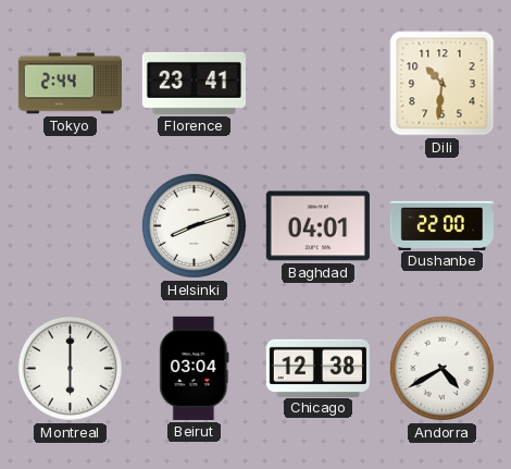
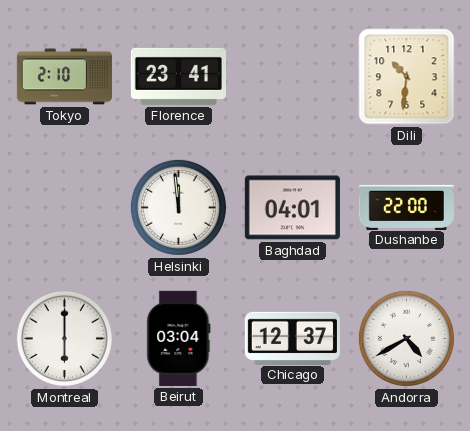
Tokyo: 2:44 -> 2:10 (64, 77)
Helsinki: 8:12 -> 11:59 (178, 207)
Chicago: 12:38 -> 12:37 (292, 338)
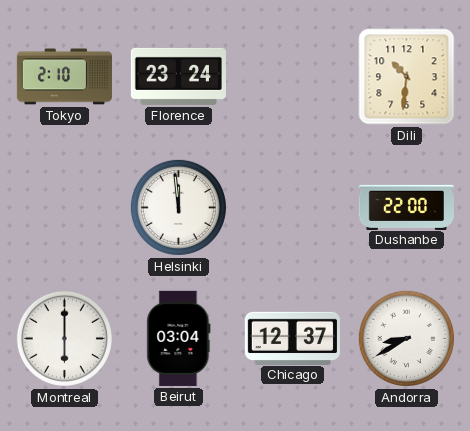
Florence: 23:41 -> 23:24 (178, 76)
Baghdad: 04:01 -> none (292, 208)
Andorra: 4:40 -> 8:40 (406, 338)
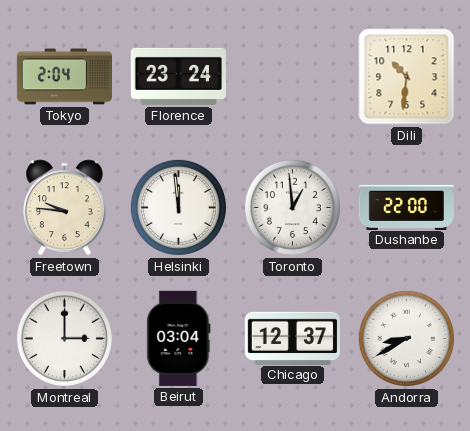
Tokyo: 2:10 -> 2:04 (64, 77)
Freetown: none -> 9:46 (65, 208)
Toronto: none -> 12:59 (292, 207)
Montreal: 6:00 -> 3:00 (64, 338)
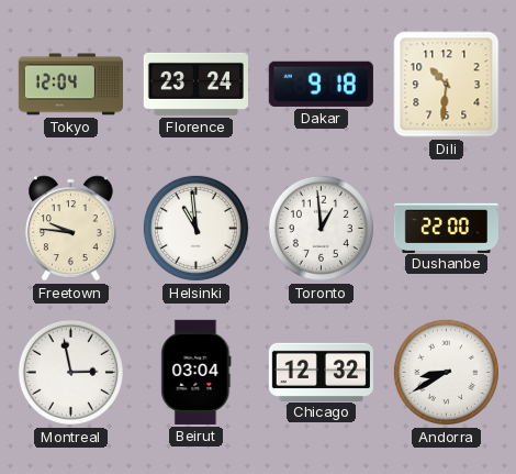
Tokyo: 2:04 -> 12:04 (70, 85)
Dakar: none -> 9:18 (321, 84)
Helsinki: 11:59 -> 10:59 (195, 228)
Montreal: 3:00 -> 2:58 (70, 372)
Chicago: 12:37 -> 12:32 (321, 372)
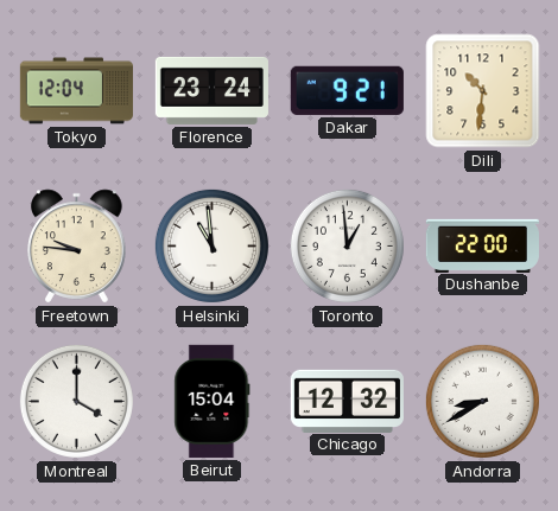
Dakar: 9:18 -> 9:21 (347, 90)
Montreal: 2:58 -> 4:00 (76, 401)
Beirut: 03:04 -> 15:04 (213, 401)
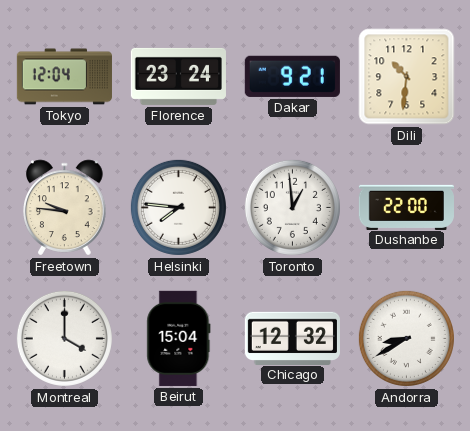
Helsinki: 10:59 -> 7:46 (178, 207)
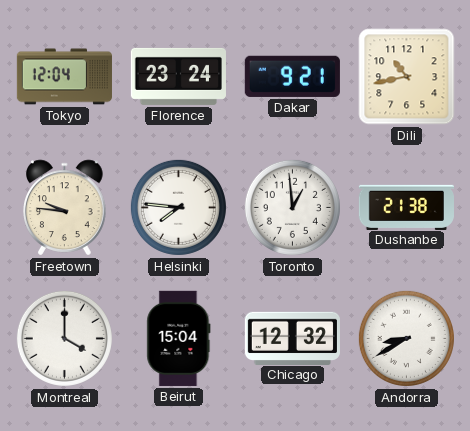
Dili: 10:31 -> 10:43 (407, 77)
Dushanbe: 22:00 -> 21:38 (406, 207)
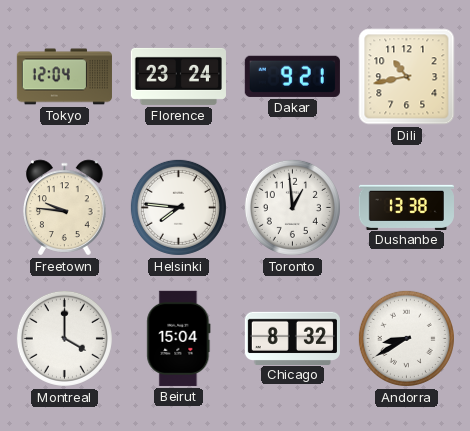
Dushanbe: 21:38 -> 13:38 (406, 207)
Chicago: 12:32 -> 8:32 (292, 338)
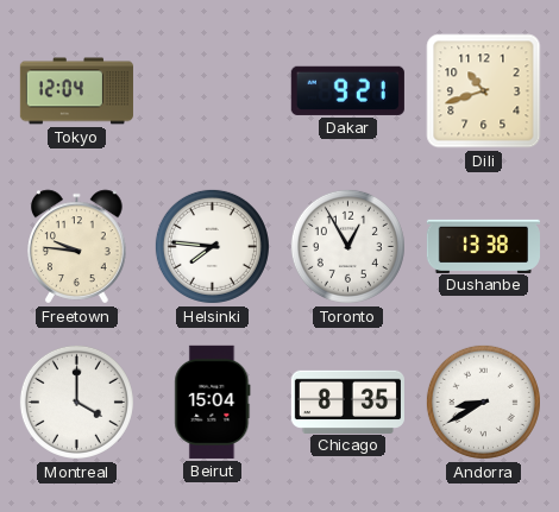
Florence: 23:24 -> none (178, 76)
Dili: 10:43 -> 10:42 (484, 91)
Toronto: 12:59 -> 12:55 (347, 246)
Chicago: 8:32 -> 8:35 (347, 402)
